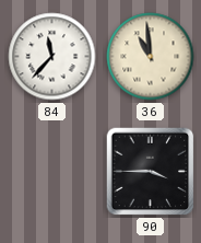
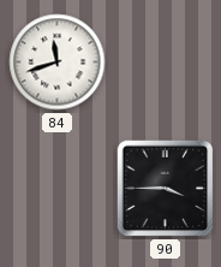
84: 11:37 -> 11:42 (58, 63)
36: 10:59 -> none (151, 57)
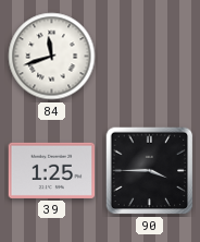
39: none -> 1:25 (52, 170)
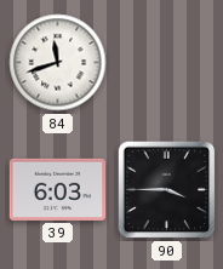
39: 1:25 -> 6:03 (58, 189)
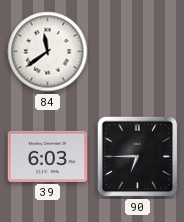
84: 11:42 -> 11:39 (48, 52)
90: 3:45 -> 6:45 (138, 157)
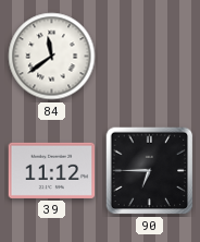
39: 6:03 -> 11:12 (52, 170)
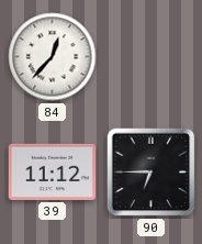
84: 11:39 -> 12:37 (53, 57)
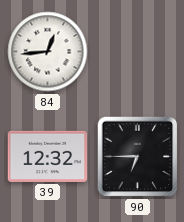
84: 12:37 -> 12:44 (48, 52)
39: 11:12 -> 12:32 (48, 156)
